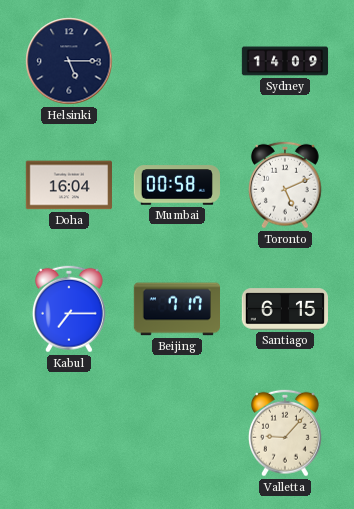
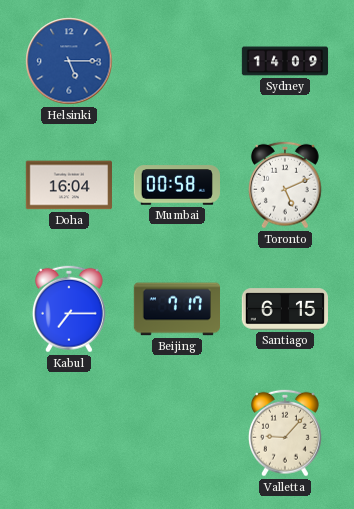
Helsinki dial: navy -> blue (69, 61)
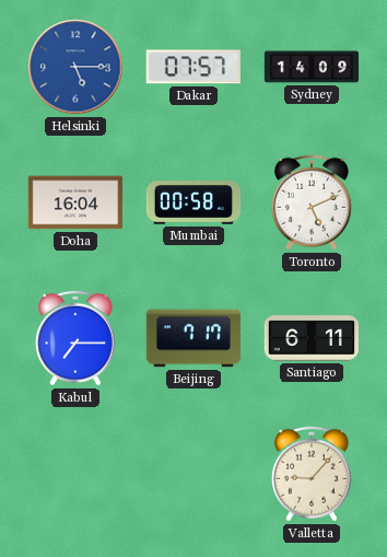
Dakar: none -> 07:57 (193, 67)
Santiago: 6:15 -> 6:11 (310, 338)
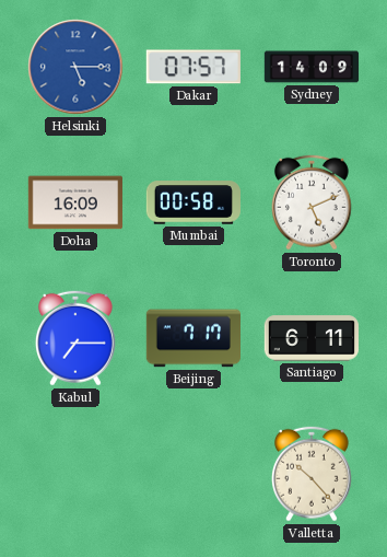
Doha: 16:04 -> 16:09 (74, 202)
Valletta: 9:07 -> 10:23 (312, 474)
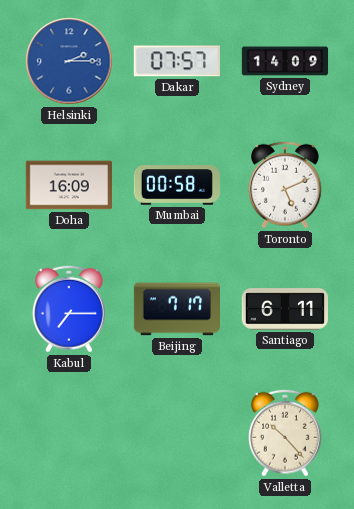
Helsinki: 5:15 -> 2:15 (69, 61)
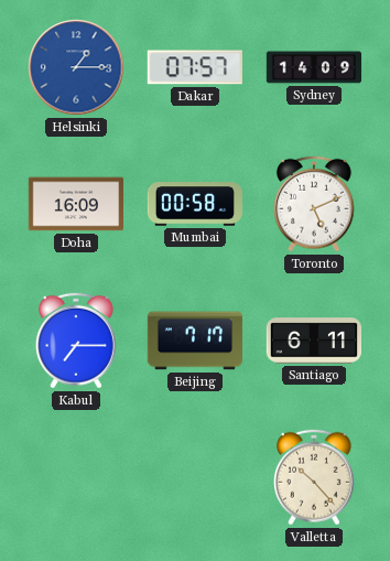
Helsinki: 2:15 -> 1:15 (76, 67)
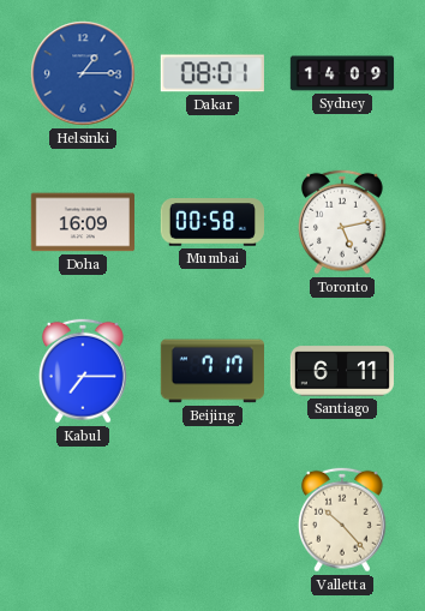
Dakar: 07:57 -> 08:01 (212, 73)
Toronto: 5:11 -> 5:13 (342, 222)
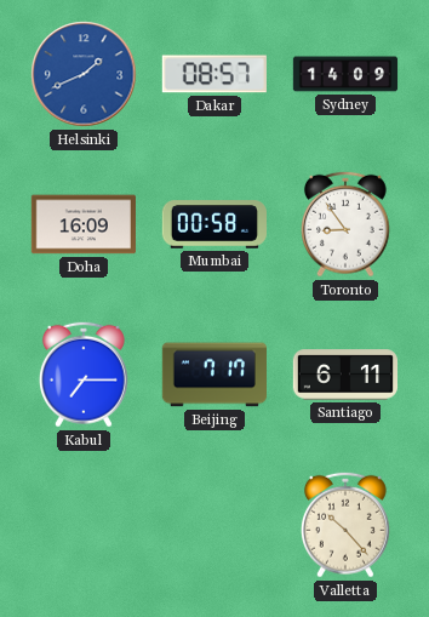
Helsinki: 1:15 -> 1:41 (84, 74)
Dakar: 08:01 -> 08:57 (215, 74)
Toronto: 5:13 -> 8:54 (345, 224)
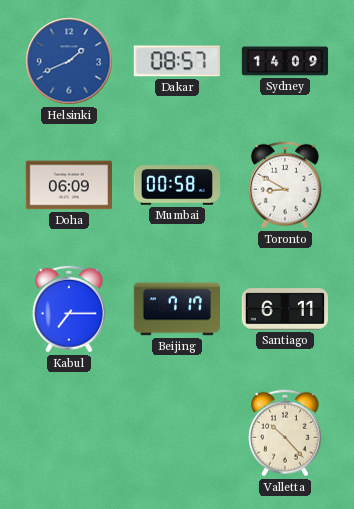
Doha: 16:09 -> 06:09 (68, 185)
Toronto: 8:54 -> 8:50 (285, 185)
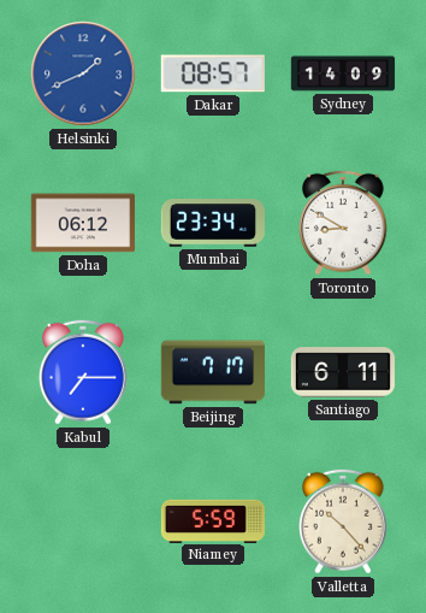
Doha: 06:09 -> 06:12 (82, 223)
Mumbai: 00:58 -> 23:34 (212, 223)
Niamey: none -> 5:59 (213, 520)
